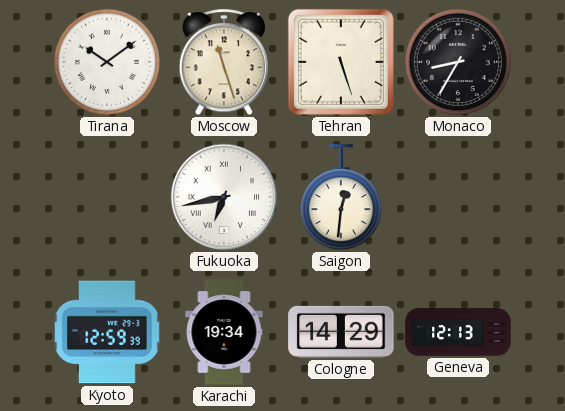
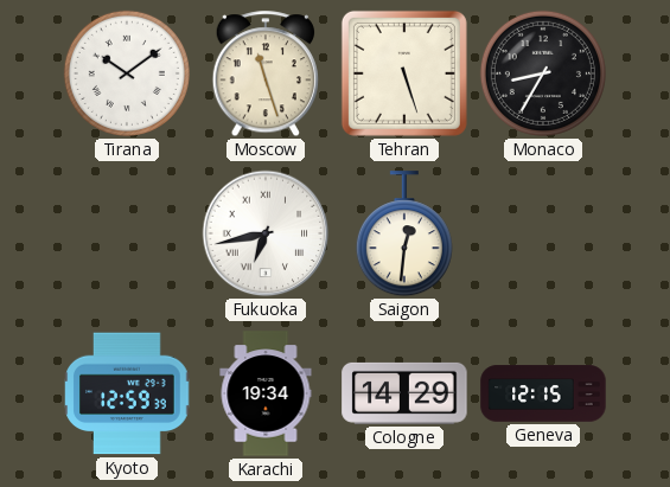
Geneva: 12:13 -> 12:15 (543, 393)
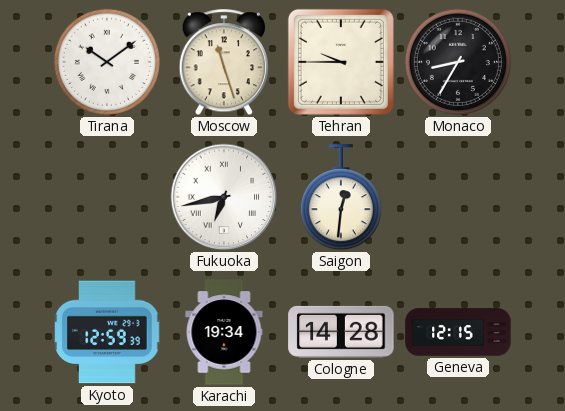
Tehran: 5:27 -> 9:45 (341, 62)
Cologne: 14:29 -> 14:28 (341, 332)
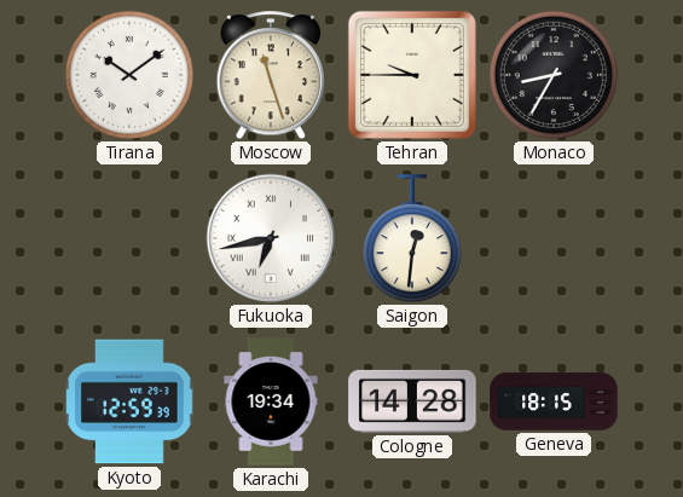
Geneva: 12:15 -> 18:15 (554, 401)
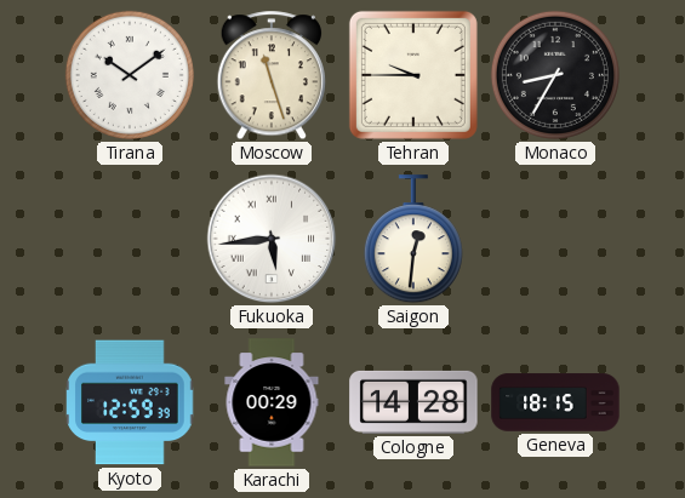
Fukuoka: 6:43 -> 5:44 (272, 239)
Karachi: 19:34 -> 00:29 (272, 402)
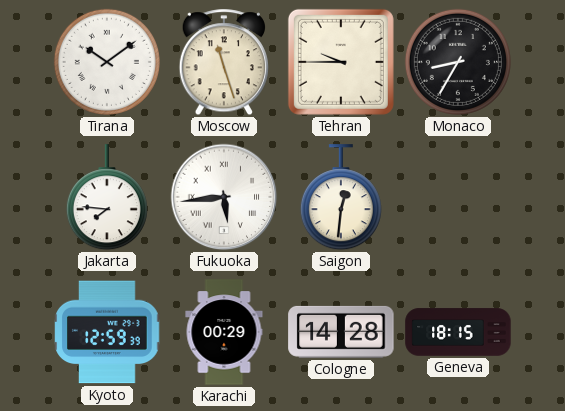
Jakarta: none -> 7:46 (107, 198)
